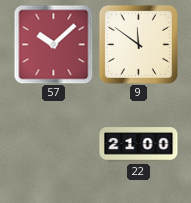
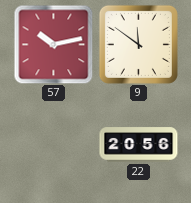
57: 10:08 -> 10:13 (53, 44)
22: 21:00 -> 20:56 (139, 145)
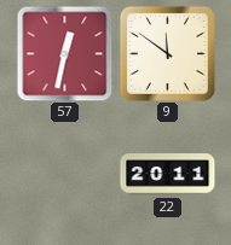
57: 10:13 -> 12:32 (64, 53)
22: 20:56 -> 20:11 (168, 175)
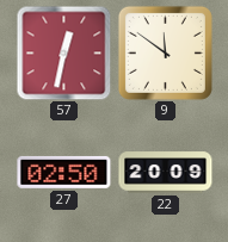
27: none -> 02:50 (64, 172)
22: 20:11 -> 20:09 (166, 173)
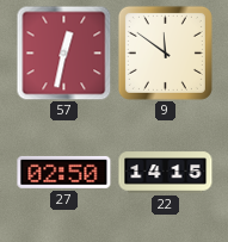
22: 20:09 -> 14:15 (166, 173)
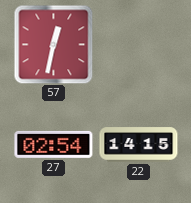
9: 11:51 -> none (165, 52)
27: 02:50 -> 02:54 (54, 144)
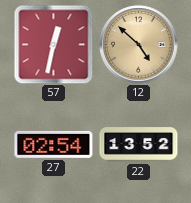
12: none -> 4:52 (139, 45)
22: 14:15 -> 13:52 (139, 145)
